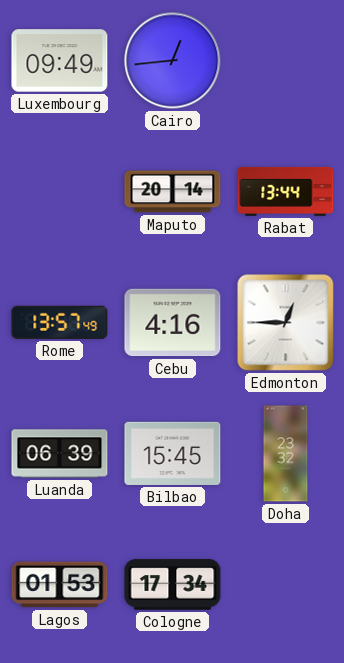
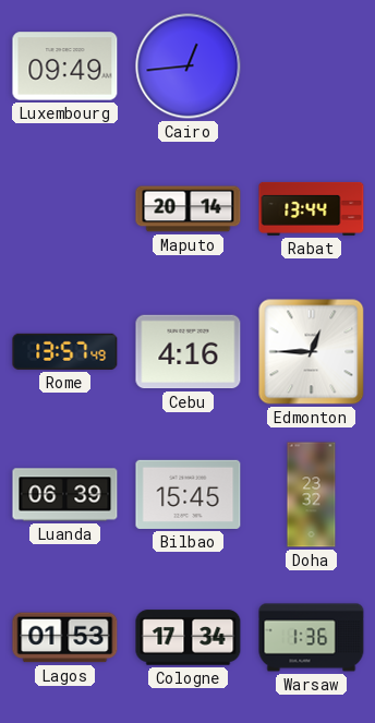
Warsaw: none -> 1:36 (312, 638)
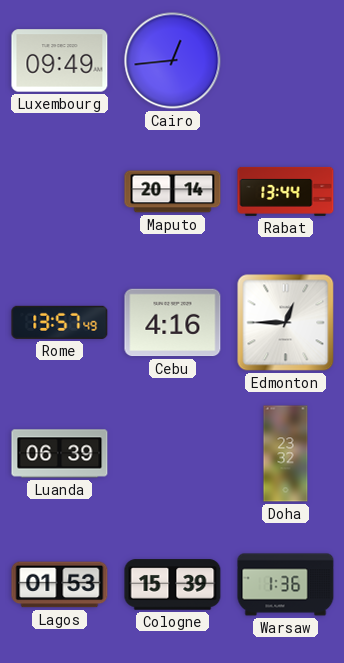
Bilbao: 15:45 -> none (189, 494)
Cologne: 17:34 -> 15:39 (173, 585)
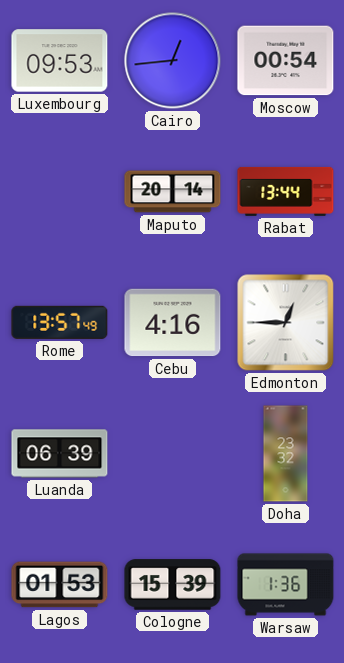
Luxembourg: 09:49 -> 09:53 (60, 61)
Moscow: none -> 00:54 (286, 61)
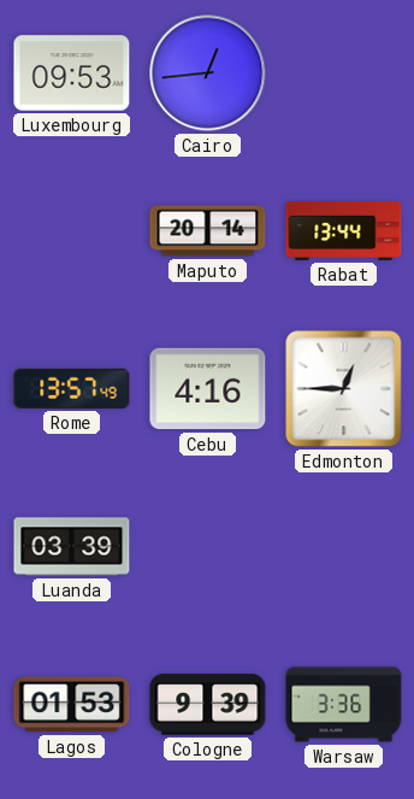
Moscow: 00:54 -> none (286, 61)
Luanda: 06:39 -> 03:39 (72, 547)
Doha: 23:32 -> none (286, 454)
Cologne: 15:39 -> 9:39 (208, 705)
Warsaw: 1:36 -> 3:36 (344, 705)
